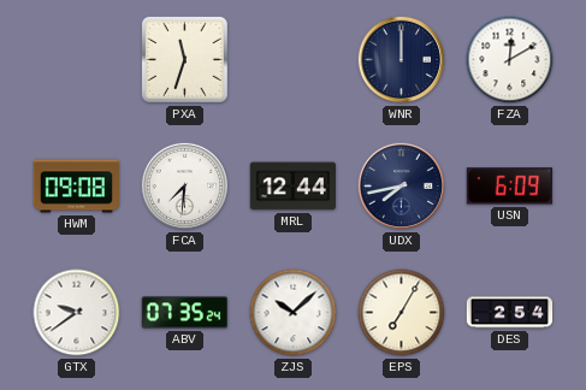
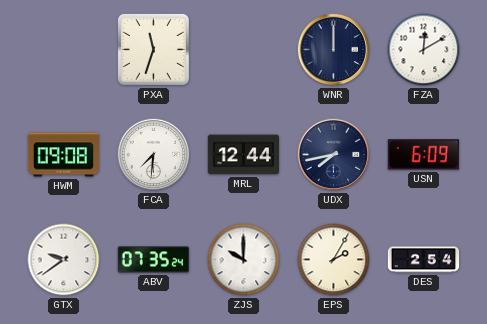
ZJS: 10:08 -> 10:00 (244, 260)
EPS: 7:05 -> 2:05 (334, 260)
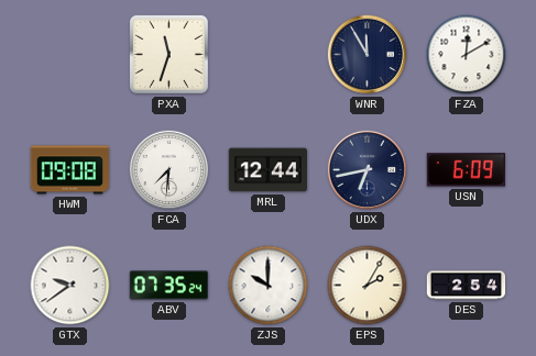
WNR: 12:00 -> 11:55 (368, 55)
UDX: 7:43 -> 6:43 (368, 170)
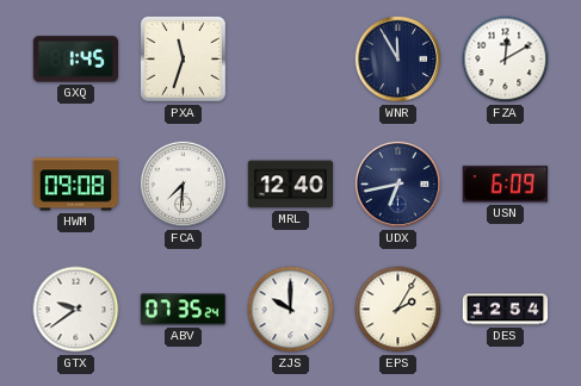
GXQ: none -> 1:45 (75, 60)
MRL: 12:44 -> 12:40 (290, 185)
DES: 2:54 -> 12:54 (506, 310)
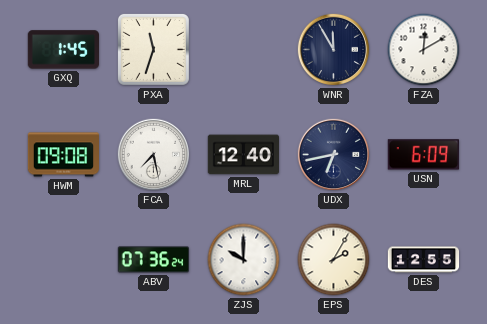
FCA: 7:31 -> 7:28 (154, 155)
GTX: 9:39 -> none (76, 310)
ABV: 07:35 -> 07:36 (153, 260)
DES: 12:54 -> 12:55 (424, 260)
